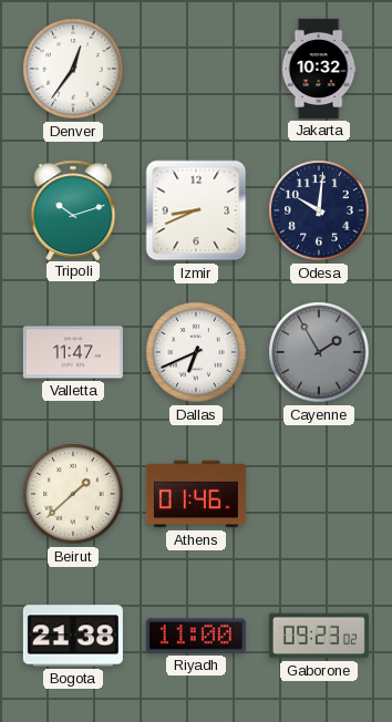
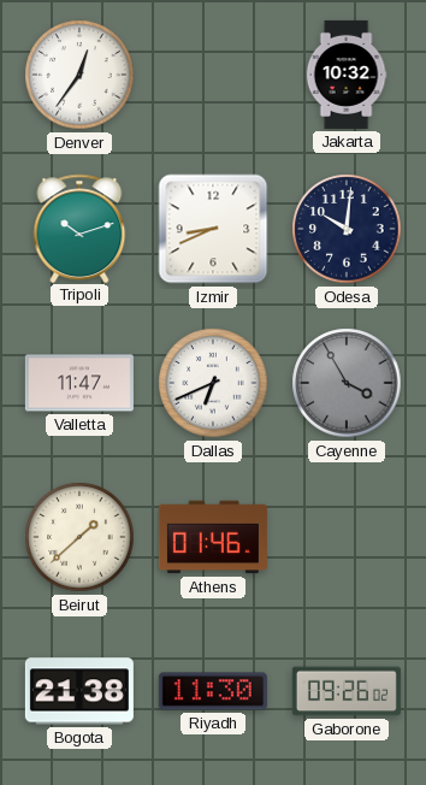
Cayenne: 1:55 -> 3:55 (347, 383)
Riyadh: 11:00 -> 11:30 (213, 691)
Gaborone: 09:23 -> 09:26 (347, 691)
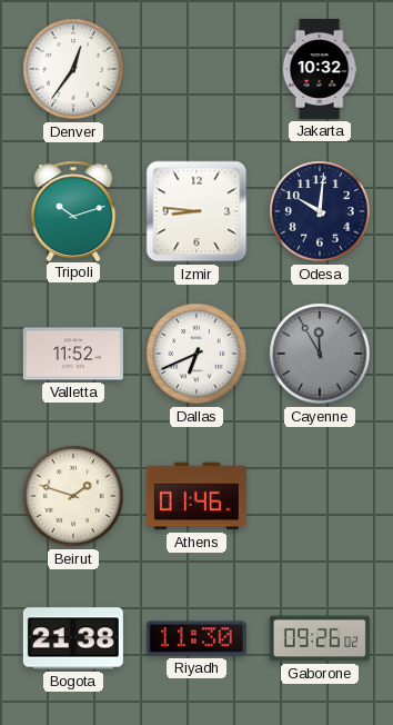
Izmir: 8:41 -> 8:46 (196, 211)
Valletta: 11:47 -> 11:52 (73, 354)
Cayenne: 3:55 -> 11:55 (320, 354)
Beirut: 1:38 -> 1:48 (73, 496)
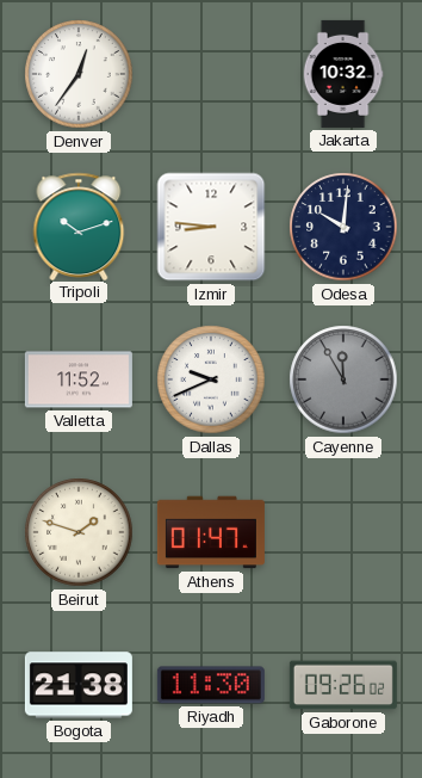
Dallas: 6:41 -> 9:41 (211, 379)
Athens: 01:46 -> 01:47 (211, 532)
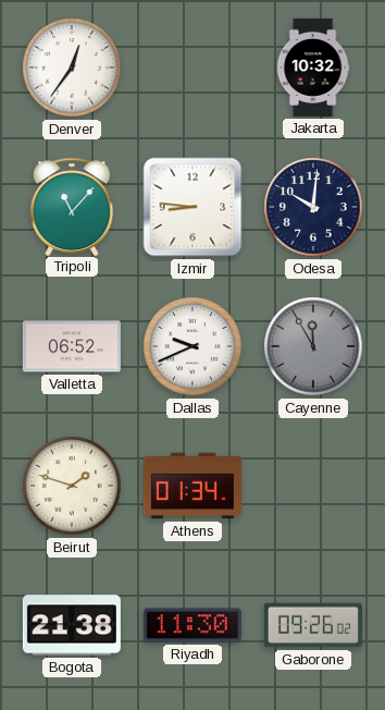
Tripoli: 10:12 -> 11:07 (72, 206)
Valletta: 11:52 -> 06:52 (72, 346)
Athens: 01:47 -> 01:34 (192, 486)
